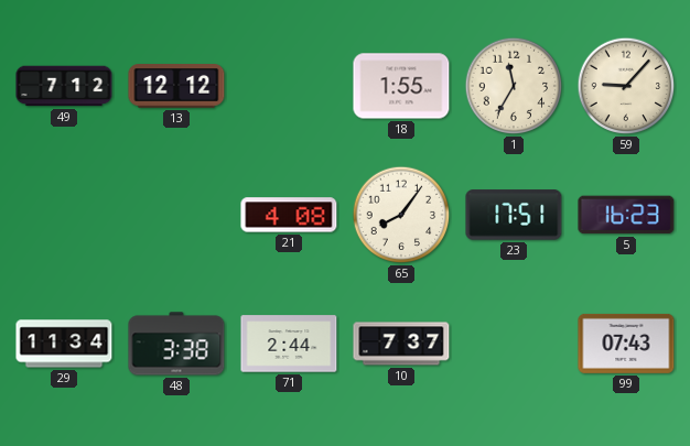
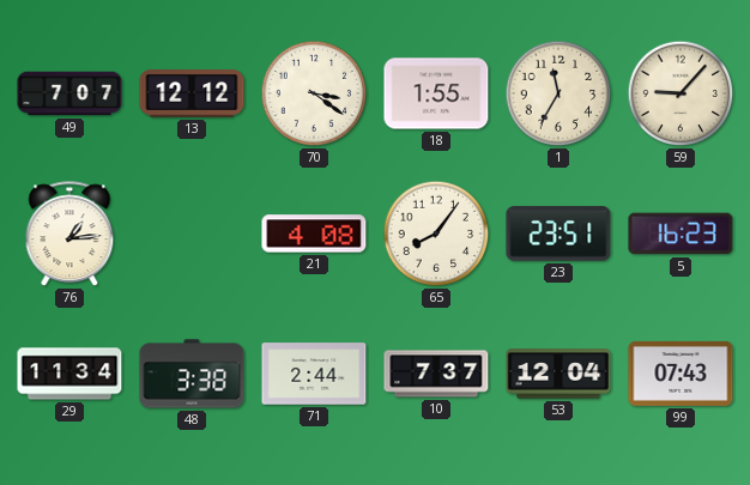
49: 7:12 -> 7:07 (69, 93)
70: none -> 3:21 (314, 93)
76: none -> 1:14 (69, 235)
23: 17:51 -> 23:51 (558, 234)
53: none -> 12:04 (558, 374)
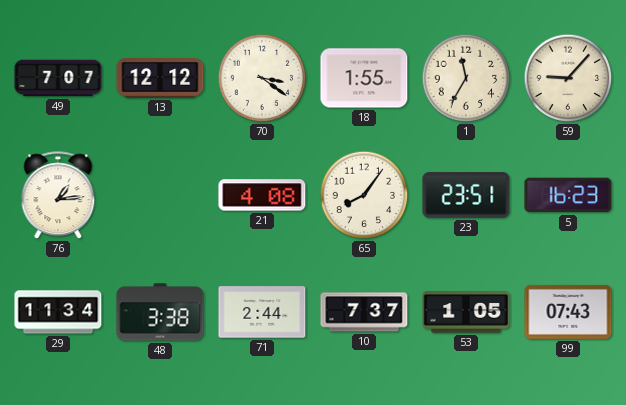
53: 12:04 -> 1:05 (466, 312)
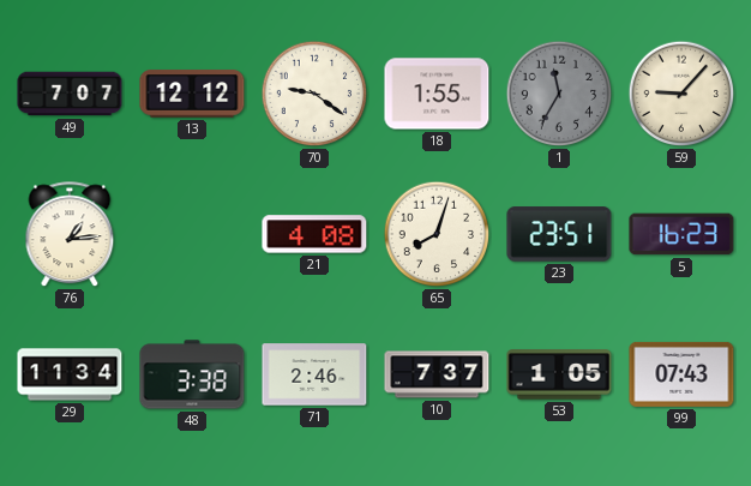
70: 3:21 -> 9:21 (314, 94)
1 dial: cream -> grey (559, 94)
65: 8:06 -> 8:03 (437, 234)
71: 2:44 -> 2:46 (314, 374)
